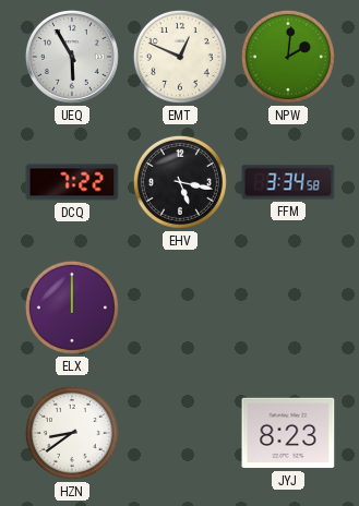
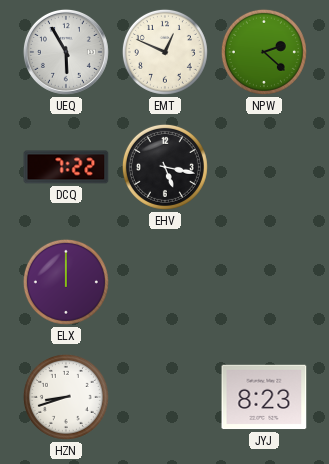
NPW: 2:01 -> 2:22 (264, 52)
FFM: 3:34 -> none (288, 182)
HZN: 8:39 -> 8:42 (66, 397)
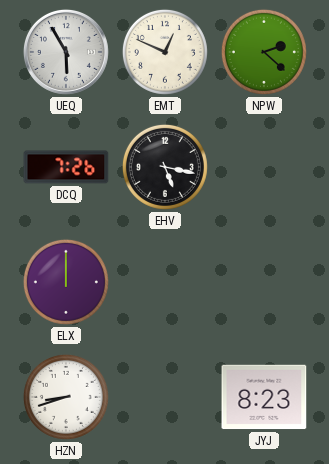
DCQ: 7:22 -> 7:26 (66, 167)
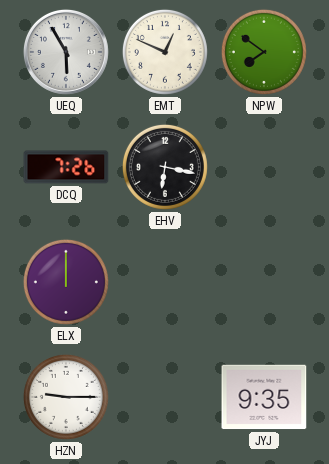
NPW: 2:22 -> 7:51 (264, 52)
EHV: 5:17 -> 6:17 (165, 167)
HZN: 8:42 -> 9:15 (66, 397)
JYJ: 8:23 -> 9:35 (264, 397)
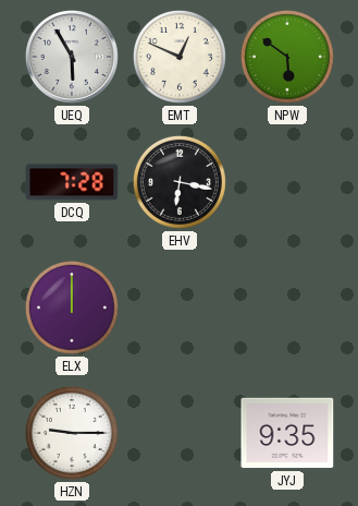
NPW: 7:51 -> 5:51 (287, 57)
DCQ: 7:26 -> 7:28 (72, 182)
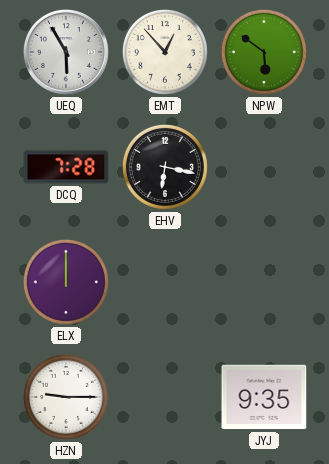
EMT: 12:49 -> 12:53 (165, 52)
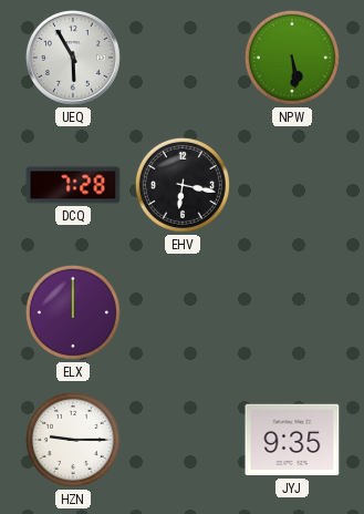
EMT: 12:53 -> none (165, 52)
NPW: 5:51 -> 5:29 (292, 58)
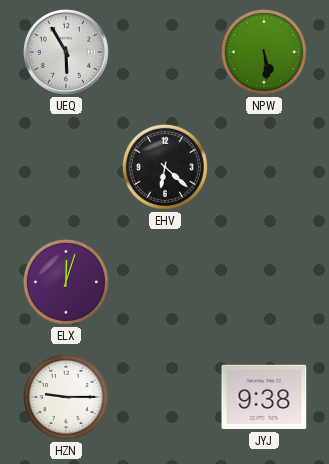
DCQ: 7:28 -> none (73, 185)
EHV: 6:17 -> 6:22 (165, 167)
ELX: 12:00 -> 12:03 (66, 282)
JYJ: 9:35 -> 9:38 (264, 397)
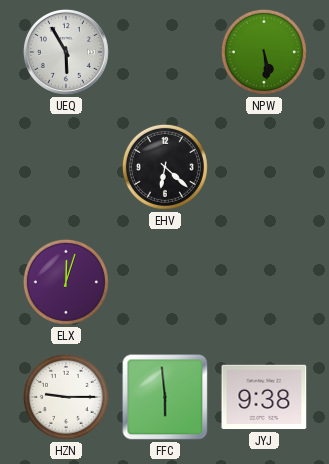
FFC: none -> 5:59 (165, 397)
